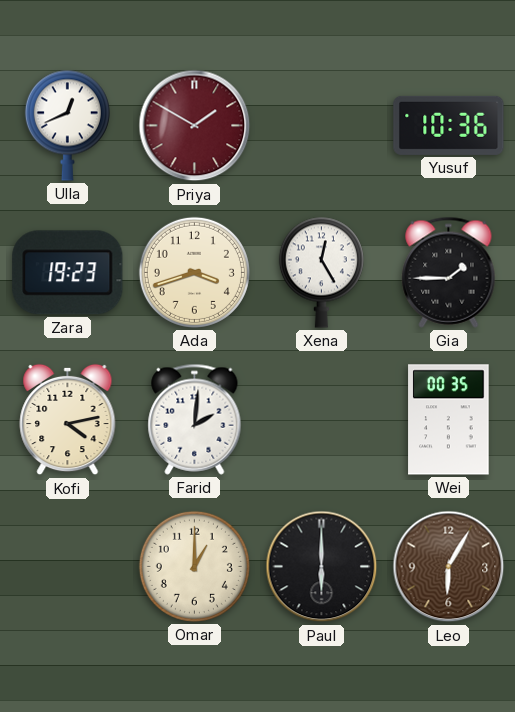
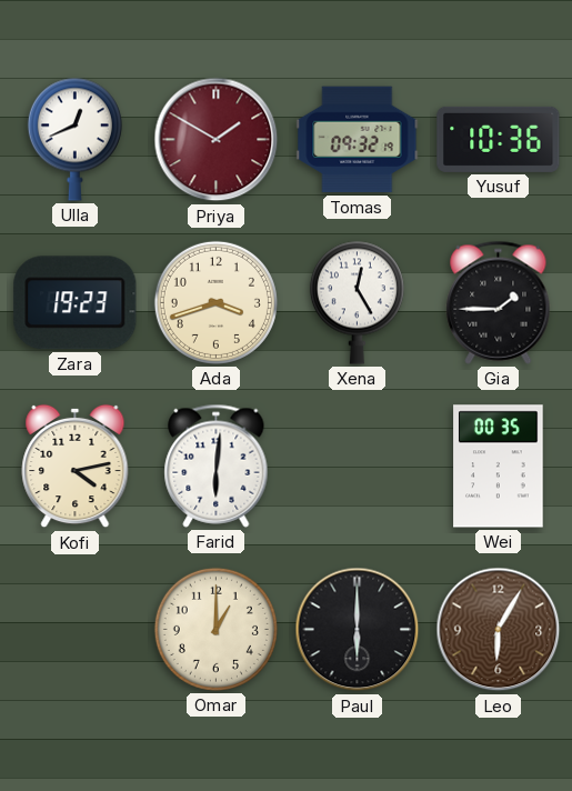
Tomas: none -> 09:32 (358, 140)
Farid: 2:01 -> 6:01 (217, 465)
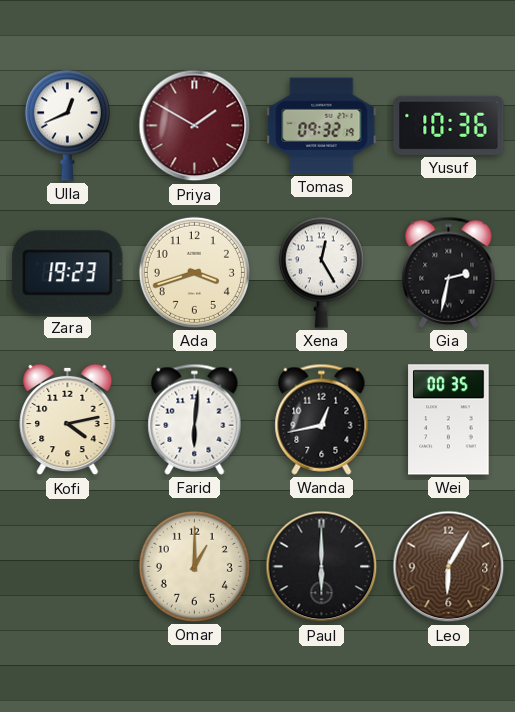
Gia: 1:45 -> 2:32 (449, 272)
Wanda: none -> 12:43 (322, 419)
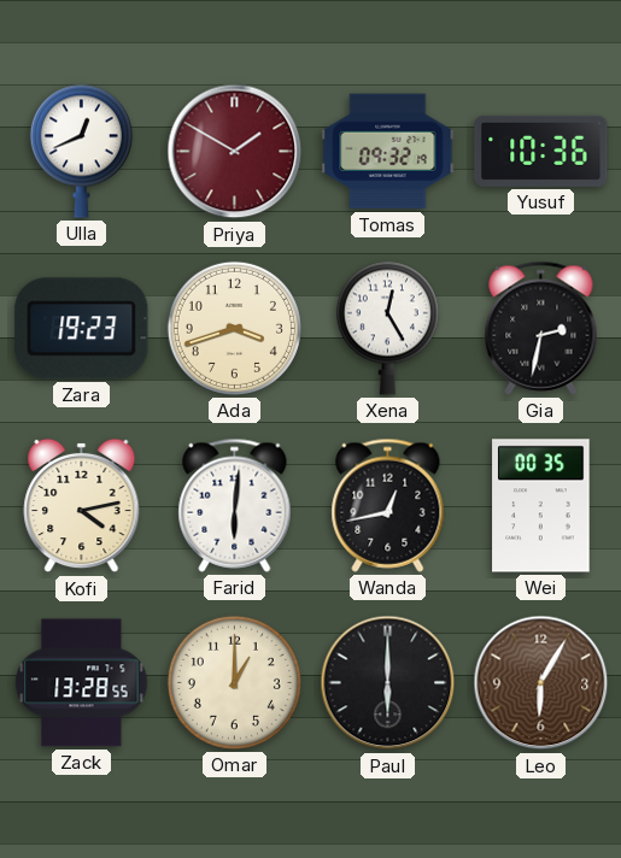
Zack: none -> 13:28 (82, 683)
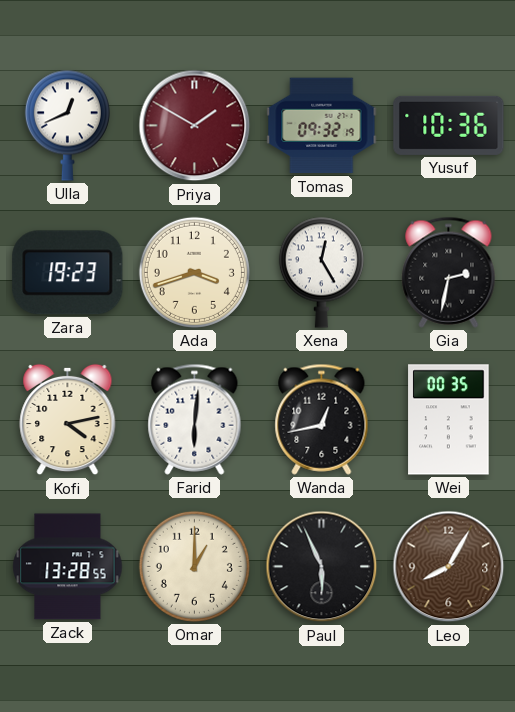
Paul: 6:00 -> 5:56 (322, 567)
Leo: 6:05 -> 8:05 (449, 567)
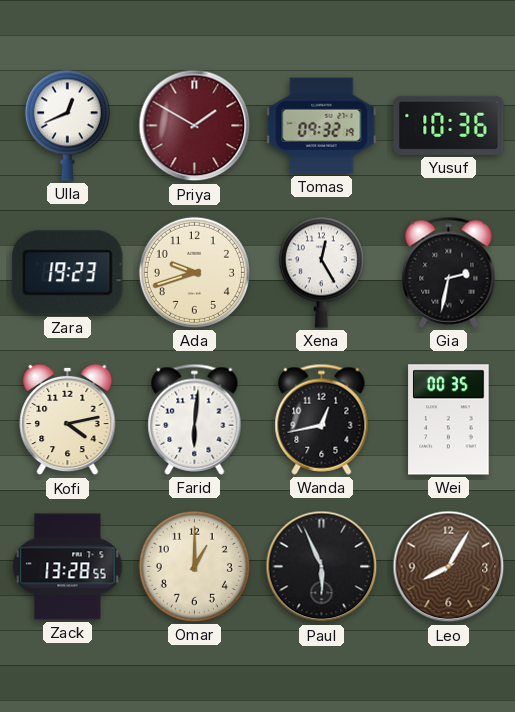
Ada: 3:42 -> 9:42 (194, 272)
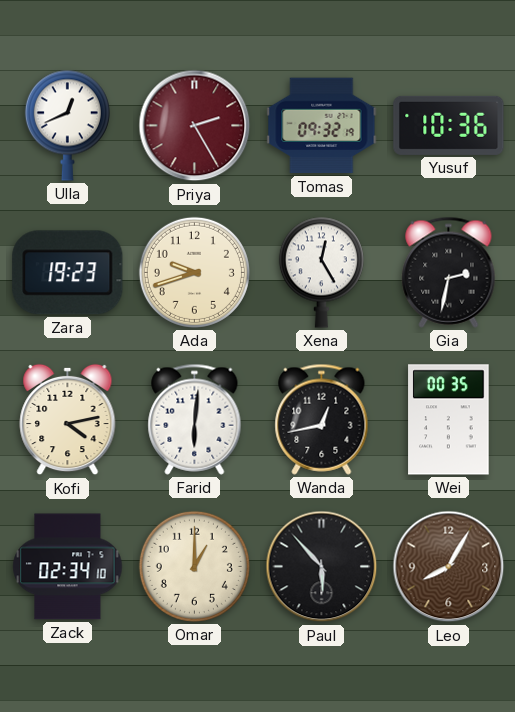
Priya: 1:50 -> 2:25 (195, 126)
Zack: 13:28 -> 02:34 (68, 567)
Paul: 5:56 -> 5:53 (322, 567)
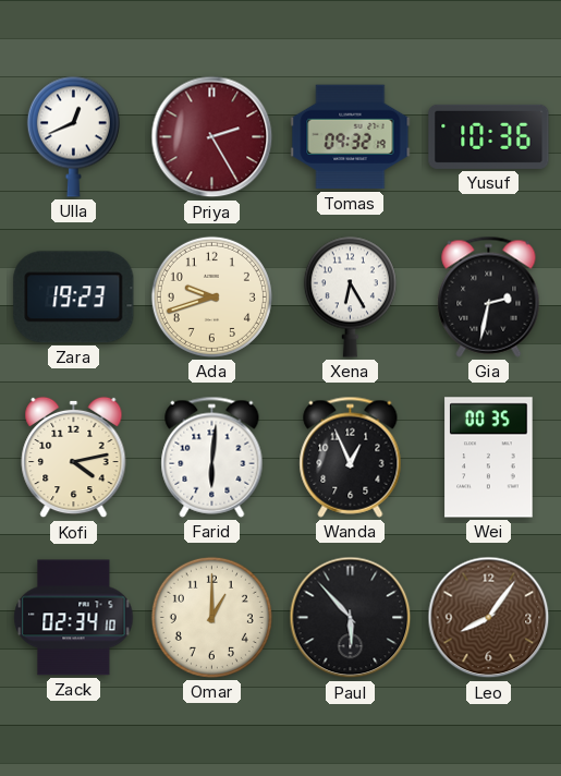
Xena: 12:25 -> 6:25 (350, 296)
Wanda: 12:43 -> 12:56 (351, 457)
Leo: 8:05 -> 8:06 (489, 618)
